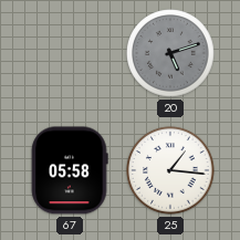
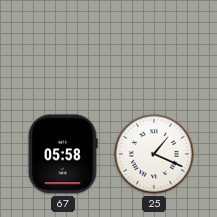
20: 5:12 -> none (170, 53)
25: 1:16 -> 1:19 (154, 154)
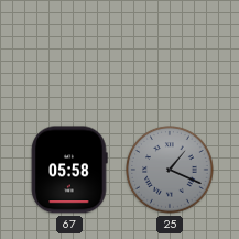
25 dial: white -> grey (170, 170)
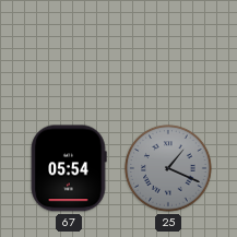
67: 05:58 -> 05:54 (69, 168)
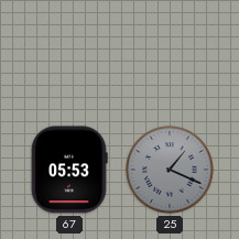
67: 05:54 -> 05:53 (69, 170)
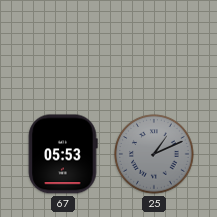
25: 1:19 -> 1:11 (154, 154)
